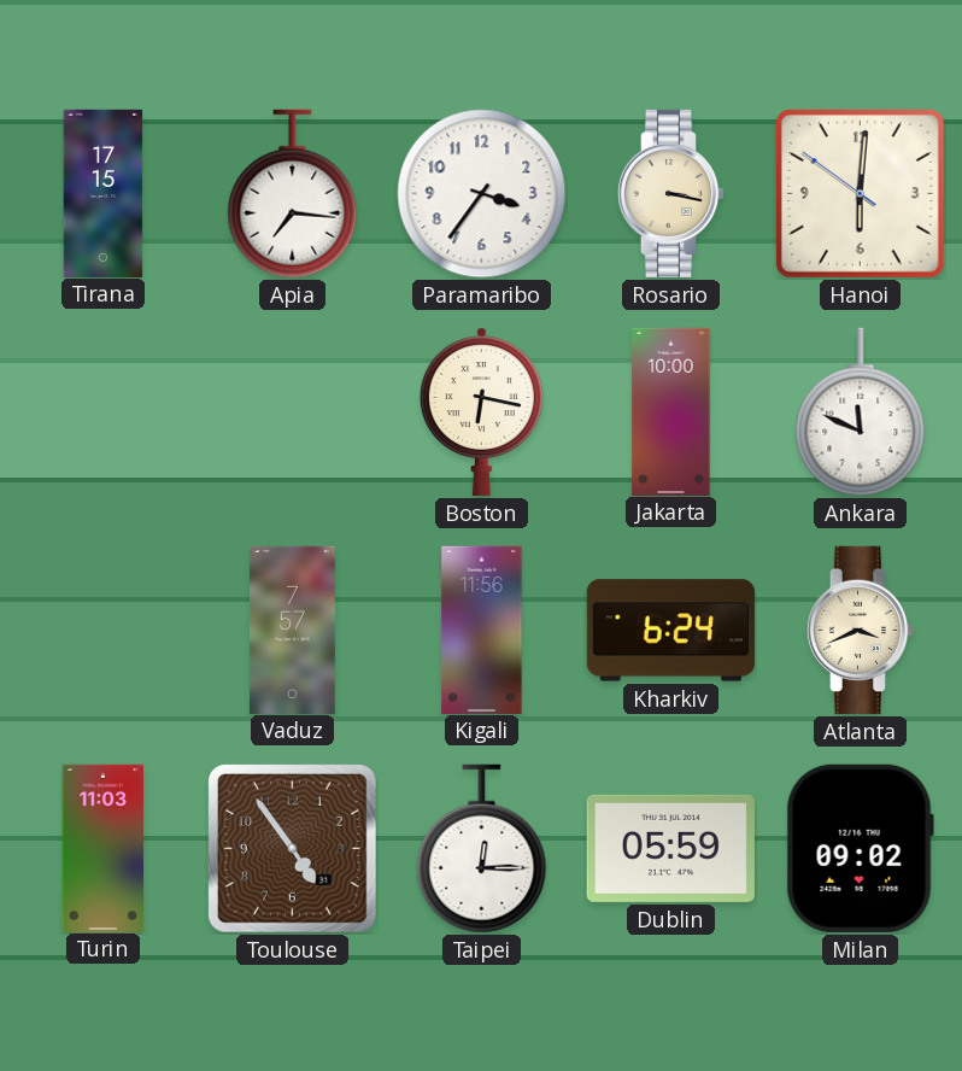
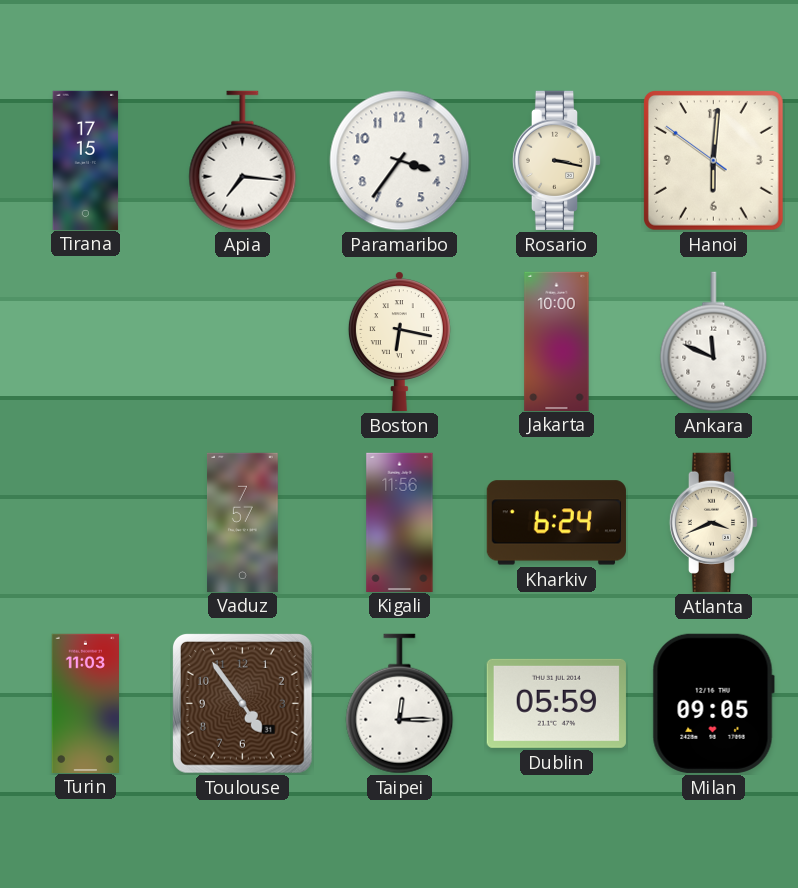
Milan: 09:02 -> 09:05 (713, 703)
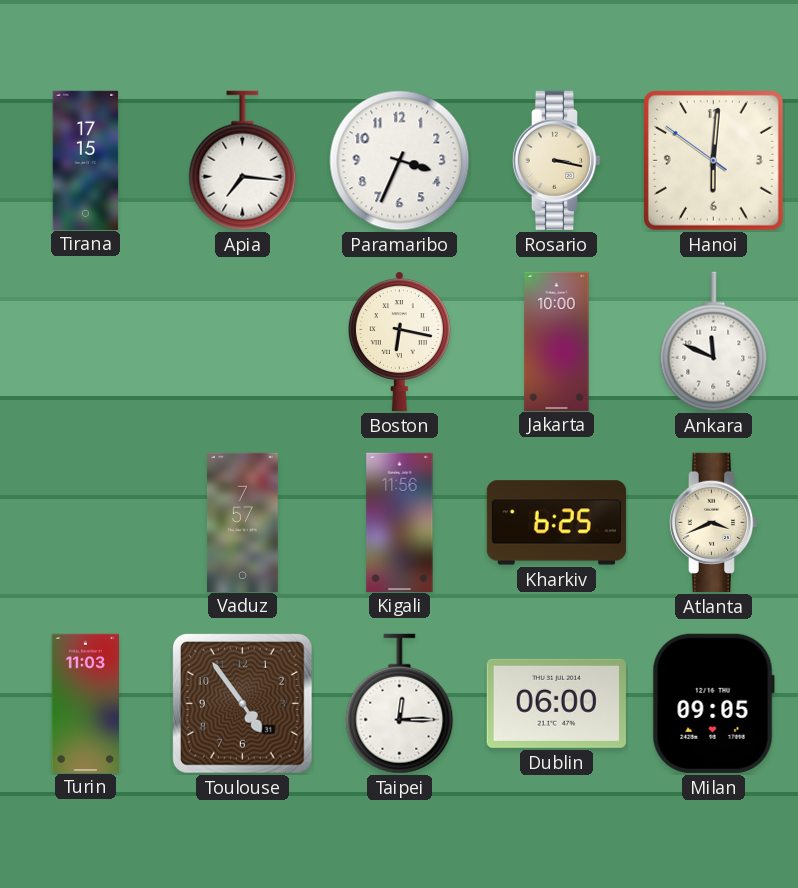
Paramaribo: 3:36 -> 3:34 (400, 161)
Kharkiv: 6:24 -> 6:25 (556, 523)
Dublin: 05:59 -> 06:00 (556, 703)
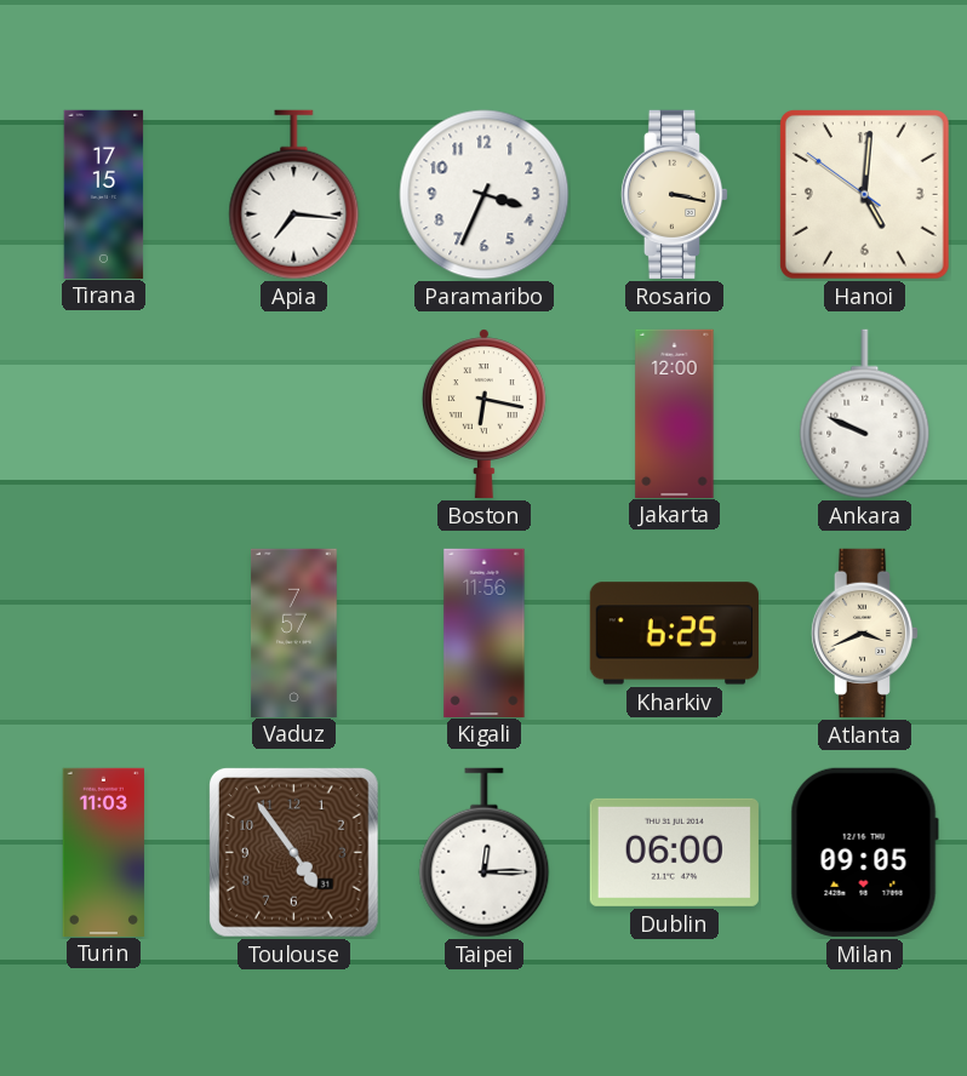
Hanoi: 6:00 -> 5:00 (864, 194)
Jakarta: 10:00 -> 12:00 (675, 413)
Ankara: 11:49 -> 9:49 (865, 414)
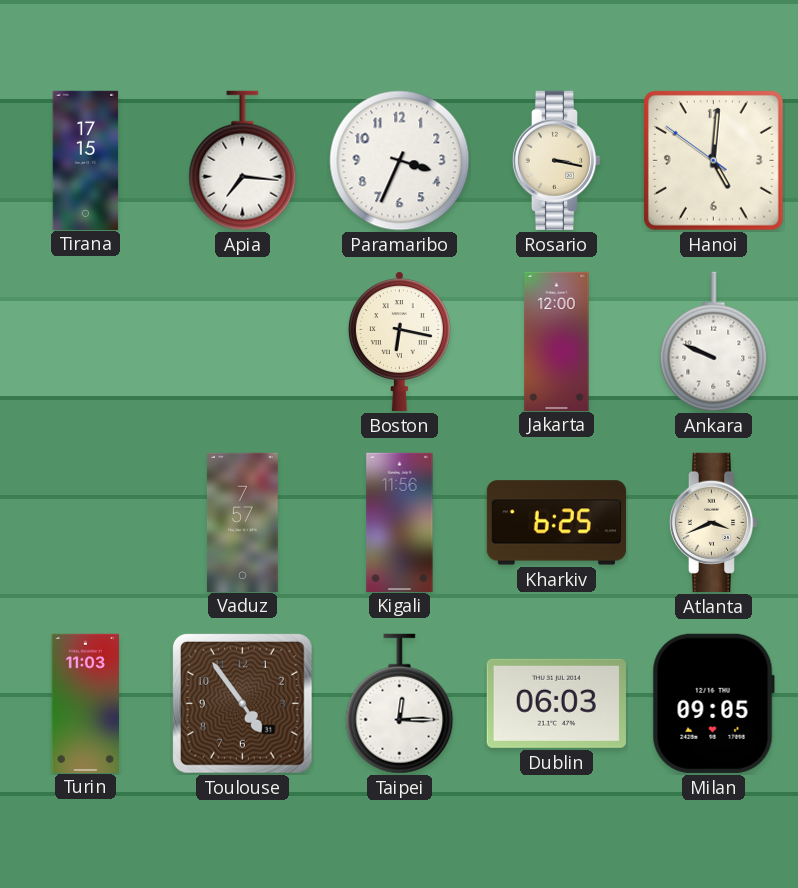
Dublin: 06:00 -> 06:03 (556, 703)
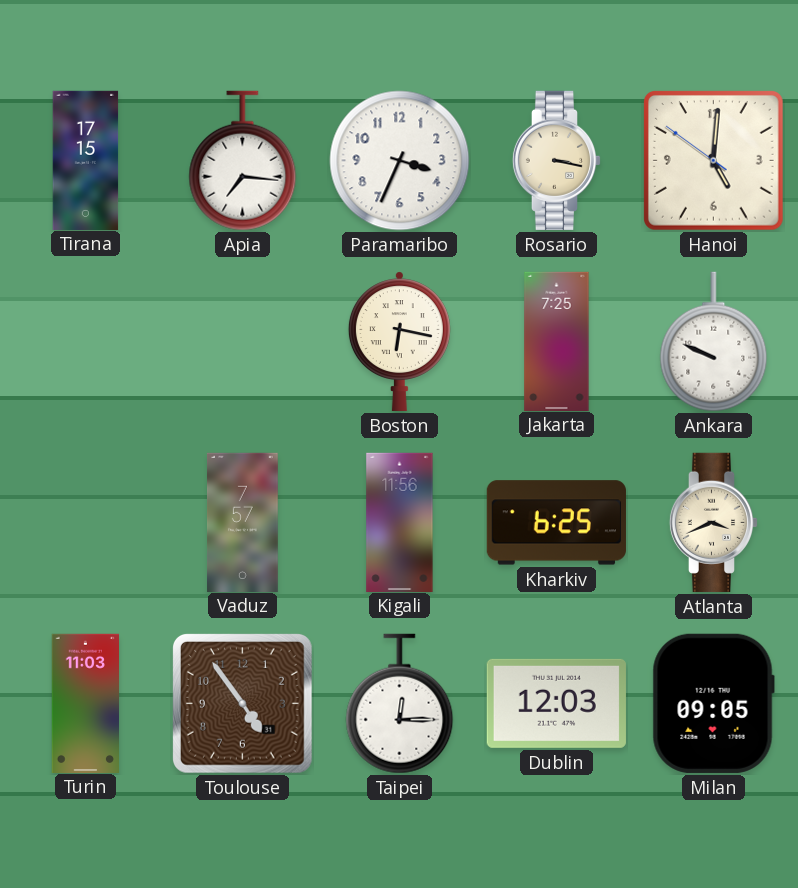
Jakarta: 12:00 -> 7:25 (557, 341)
Dublin: 06:03 -> 12:03 (556, 703)
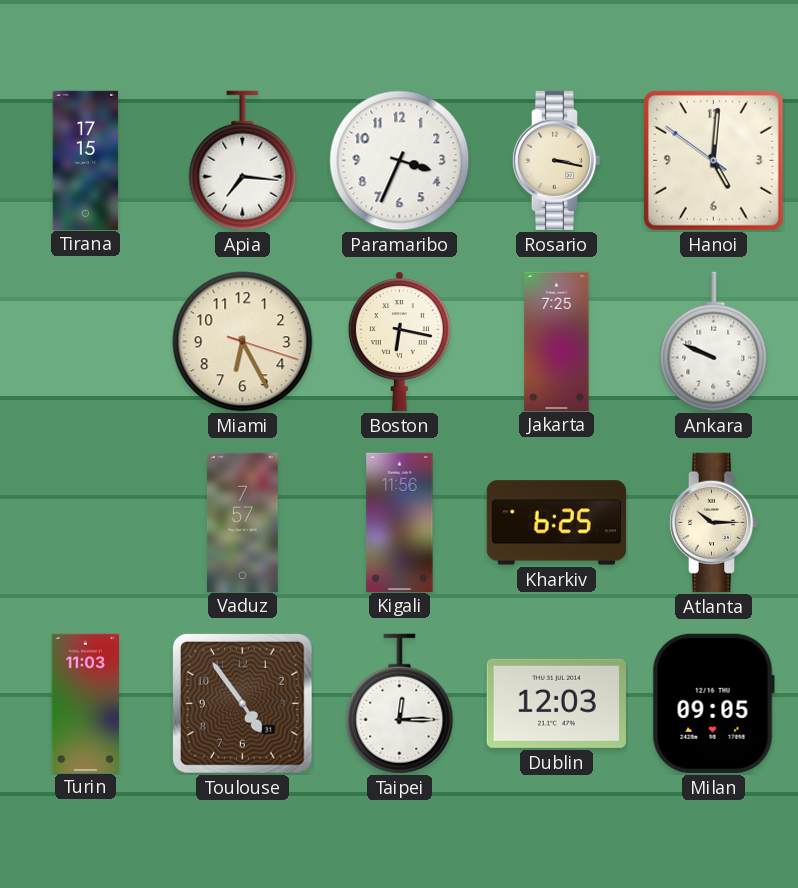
Miami: none -> 6:25 (243, 342)
Atlanta: 3:41 -> 10:15 (714, 522)
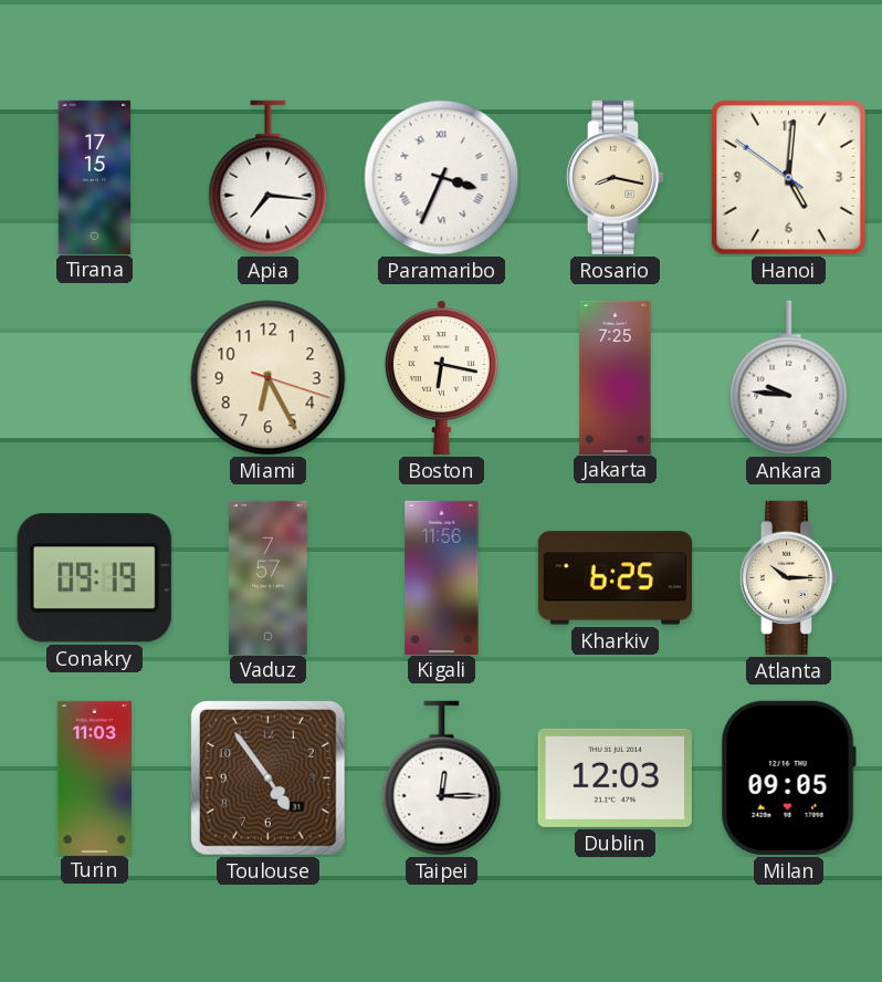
Paramaribo numerals: Arabic -> Roman (442, 178)
Rosario: 3:17 -> 8:17 (616, 177)
Ankara: 9:49 -> 9:46 (789, 378)
Conakry: none -> 09:19 (94, 578)
